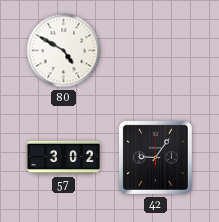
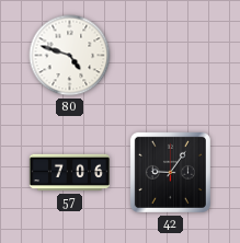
80: 4:50 -> 4:48 (70, 56)
57: 3:02 -> 7:06 (69, 173)
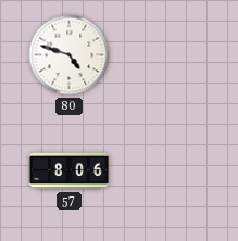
57: 7:06 -> 8:06 (68, 172)
42: 9:06 -> none (170, 172)
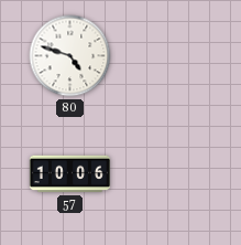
57: 8:06 -> 10:06 (69, 174)
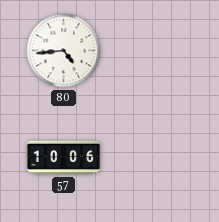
80: 4:48 -> 4:44 (64, 51)
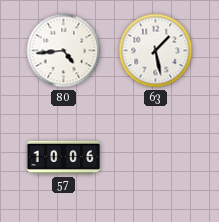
63: none -> 1:28 (156, 51)
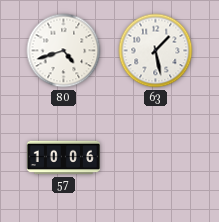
80: 4:44 -> 4:42 (64, 51)
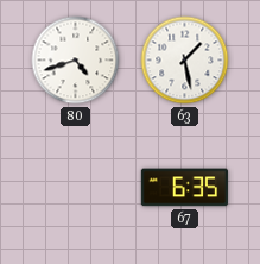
57: 10:06 -> none (63, 158)
67: none -> 6:35 (184, 188)
